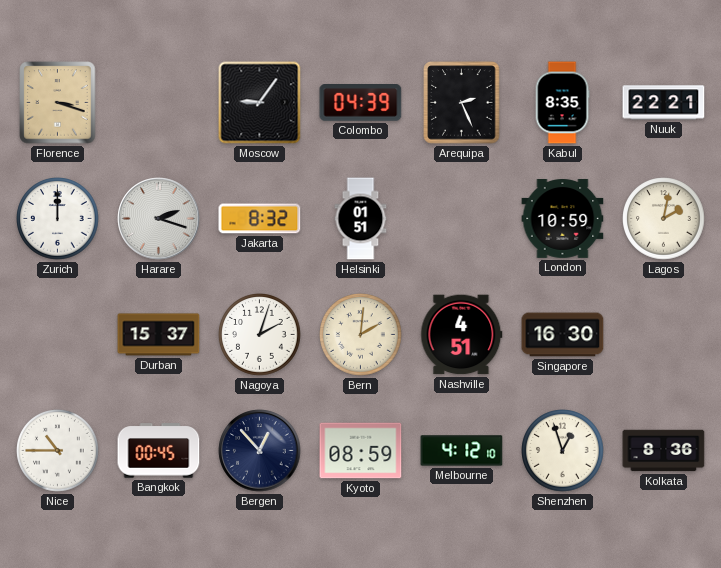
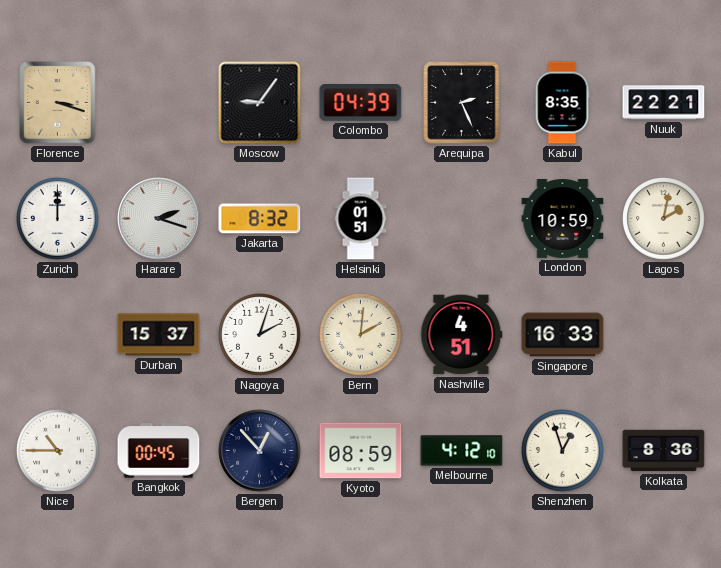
Singapore: 16:30 -> 16:33 (563, 335)
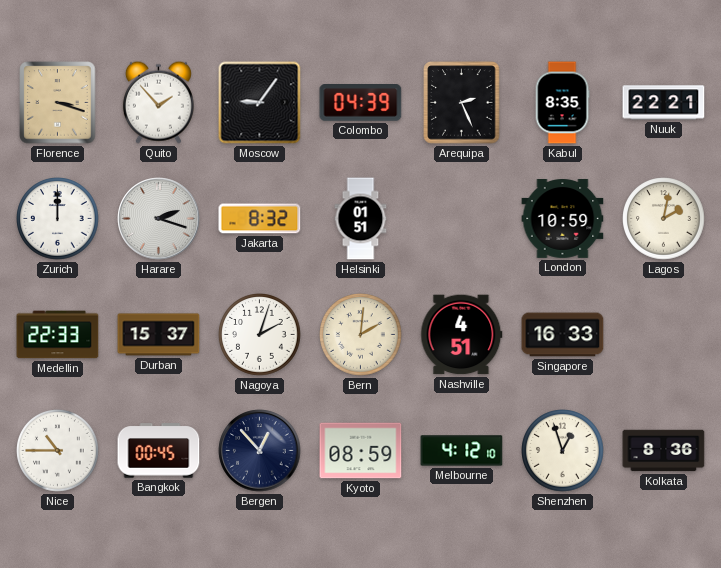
Quito: none -> 1:53 (158, 102)
Medellin: none -> 22:33 (58, 335)
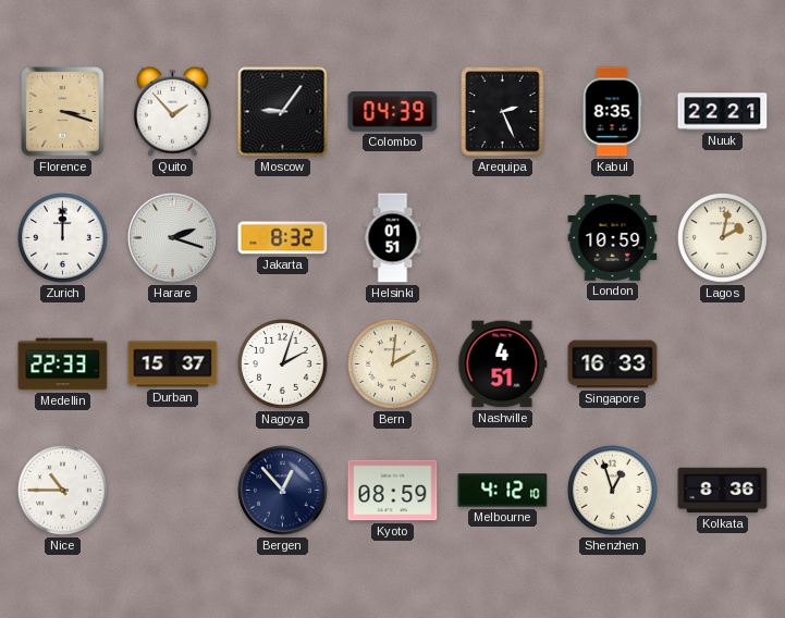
Bangkok: 00:45 -> none (159, 451)
